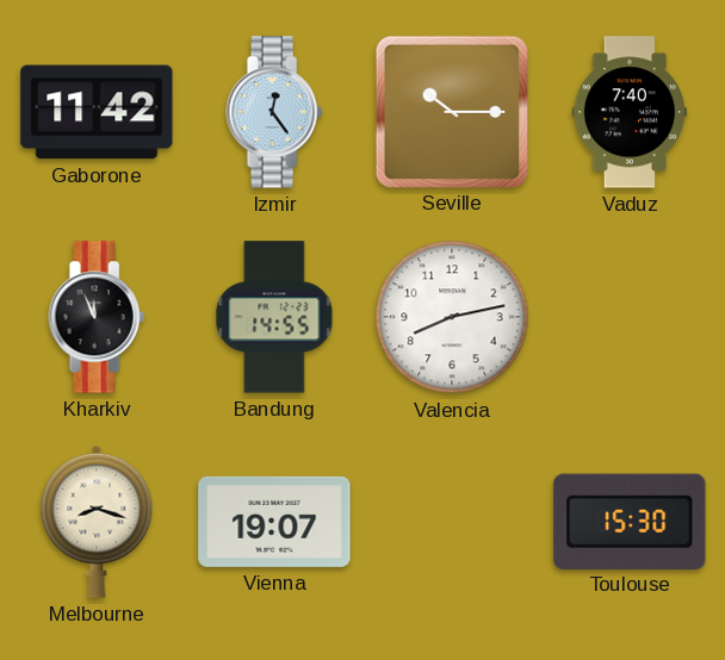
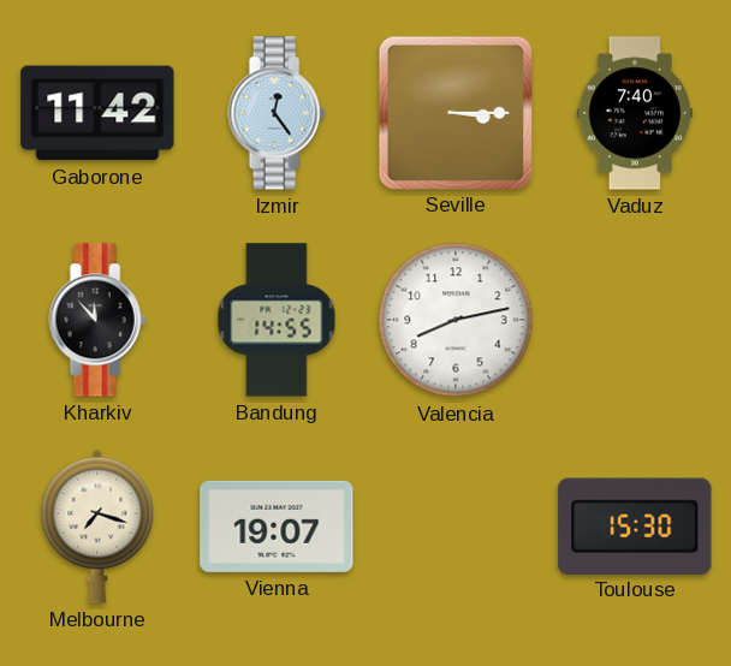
Seville: 10:15 -> 3:15 (454, 112)
Kharkiv: 11:56 -> 11:53 (97, 320)
Melbourne: 8:18 -> 7:18 (97, 527)
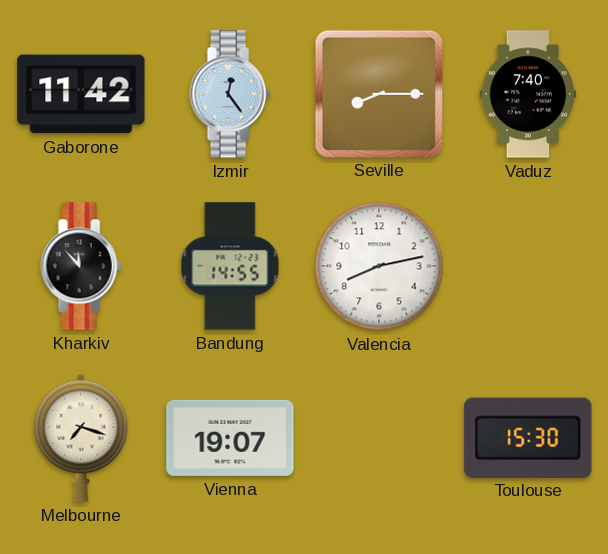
Seville: 3:15 -> 8:15 (378, 93)
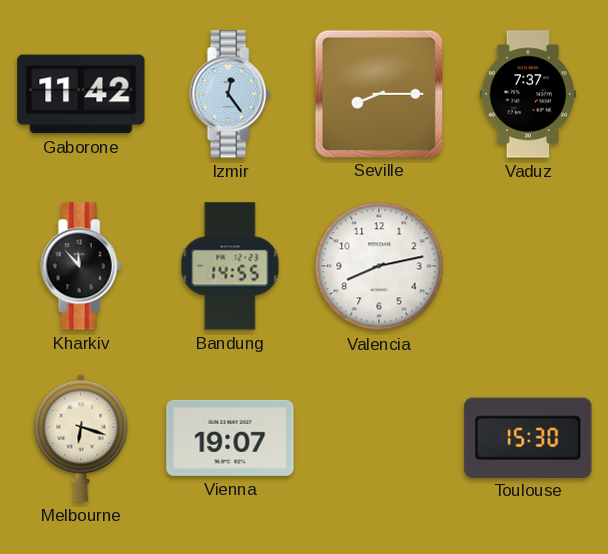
Vaduz: 7:40 -> 7:37 (528, 94)
Melbourne: 7:18 -> 6:18 (81, 438)
